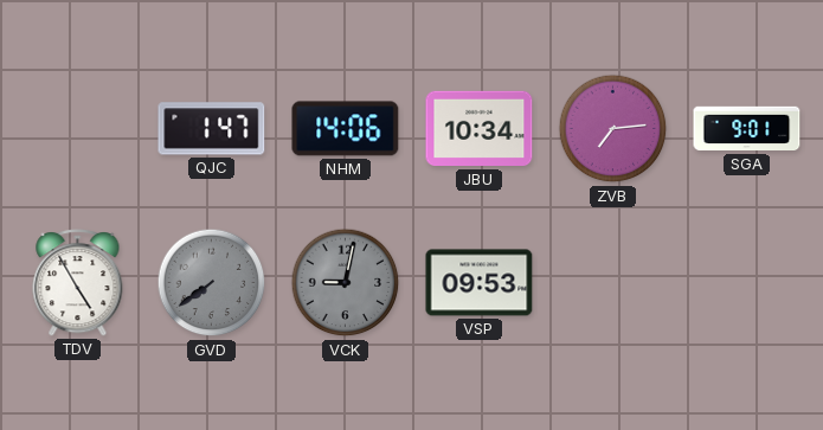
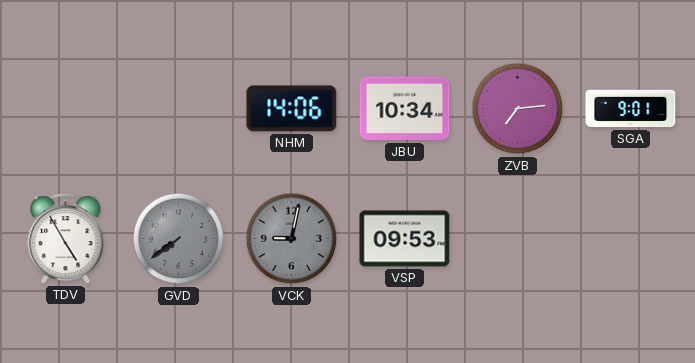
QJC: 1:47 -> none (212, 129)
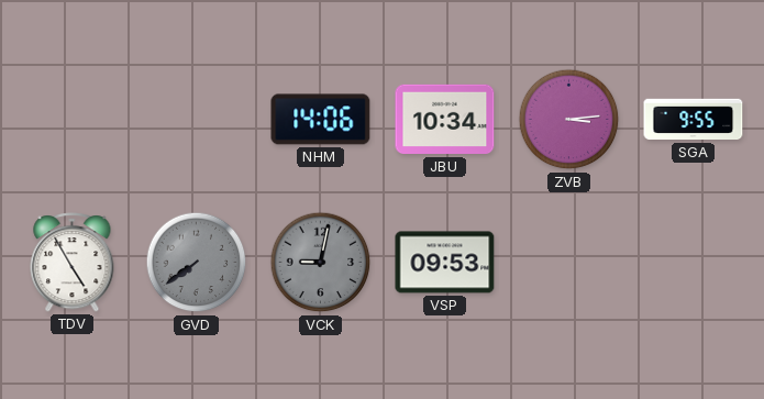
ZVB: 7:14 -> 3:14 (569, 120)
SGA: 9:01 -> 9:55 (694, 120)
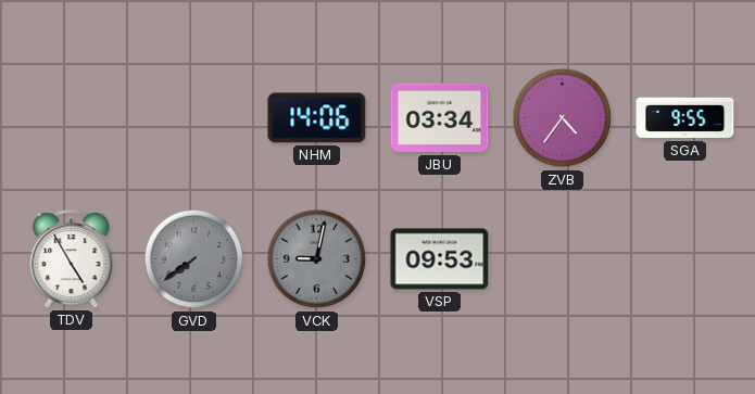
JBU: 10:34 -> 03:34 (440, 118)
ZVB: 3:14 -> 4:36 (563, 118)
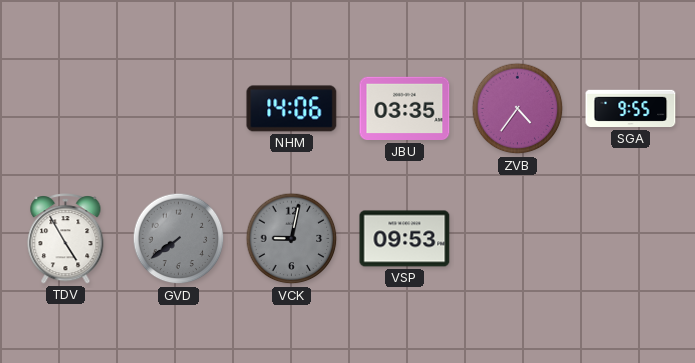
JBU: 03:34 -> 03:35 (405, 109)
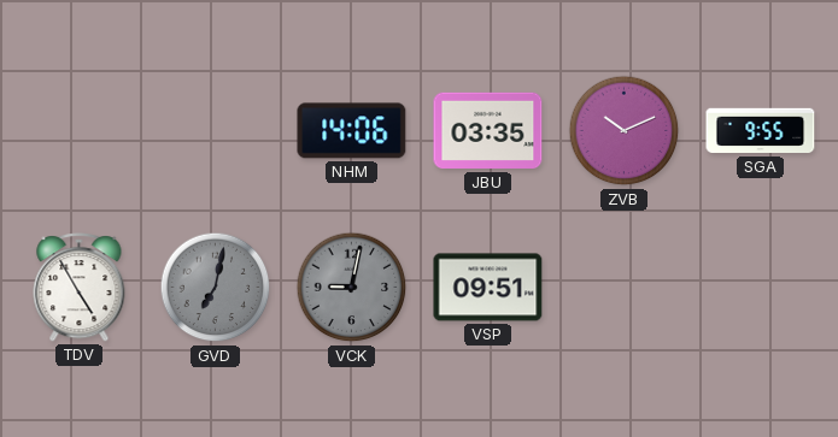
ZVB: 4:36 -> 10:11 (625, 131)
GVD: 7:39 -> 7:02 (216, 288)
VSP: 09:53 -> 09:51 (488, 288)
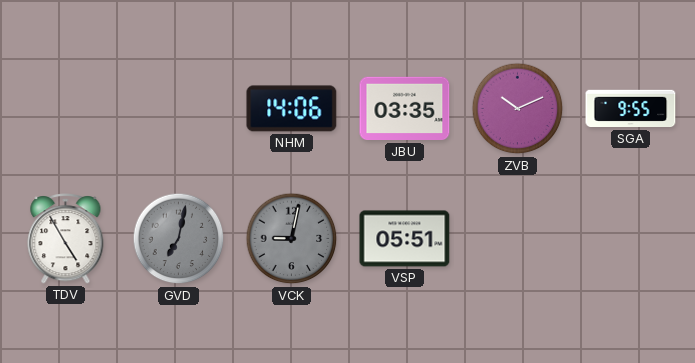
VSP: 09:51 -> 05:51 (405, 239)
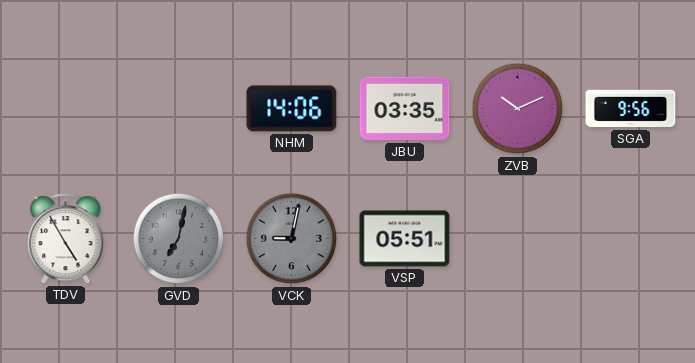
SGA: 9:55 -> 9:56 (631, 109)
